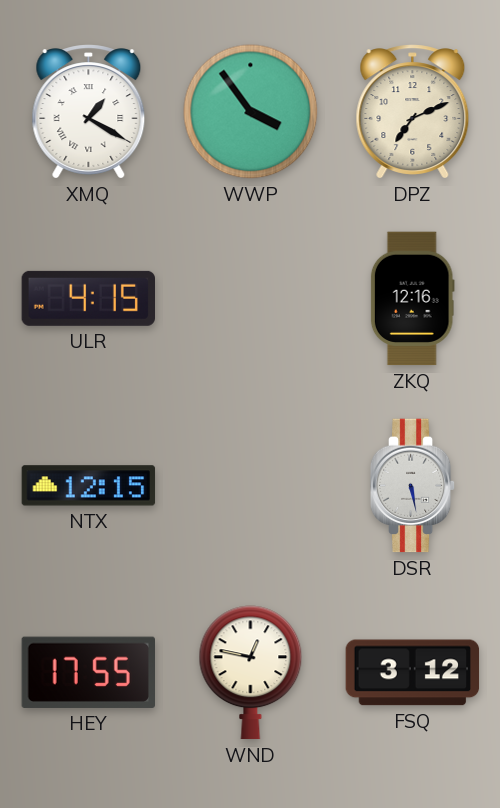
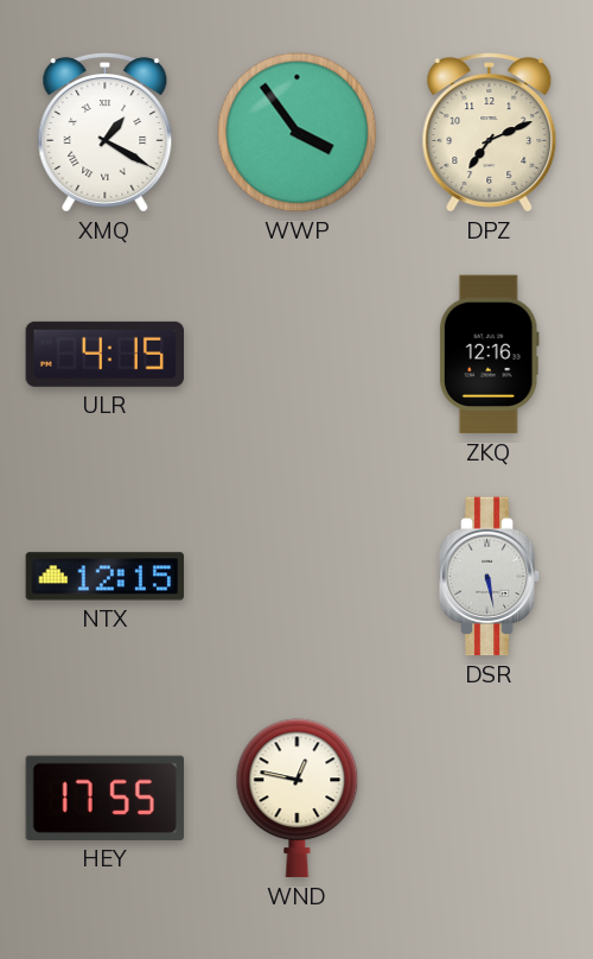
FSQ: 3:12 -> none (413, 673)
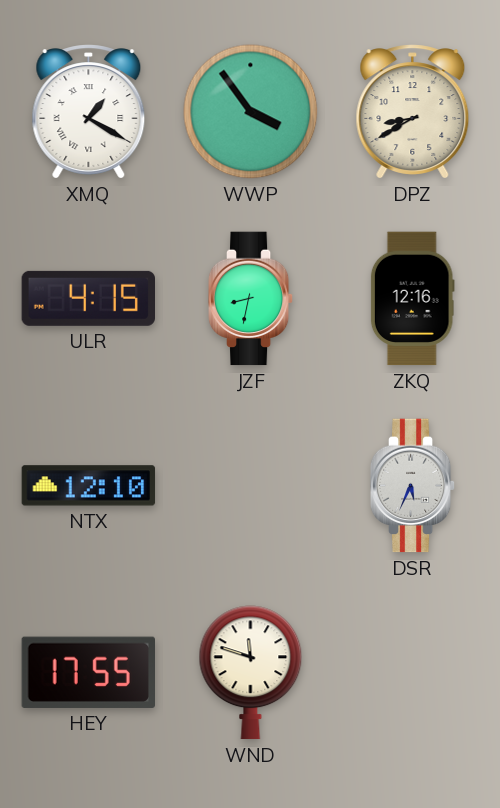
DPZ: 7:11 -> 8:40 (413, 112)
JZF: none -> 8:32 (251, 299)
NTX: 12:15 -> 12:10 (89, 486)
DSR: 5:28 -> 5:34 (413, 486)
WND: 12:47 -> 11:48 (251, 673)
